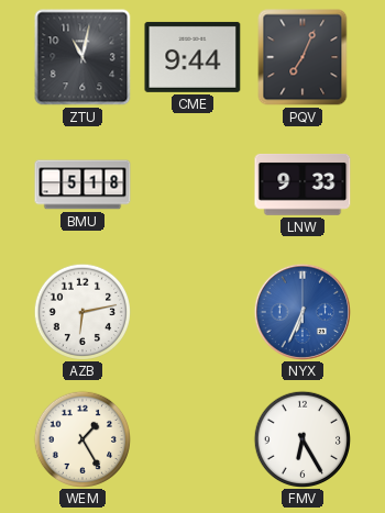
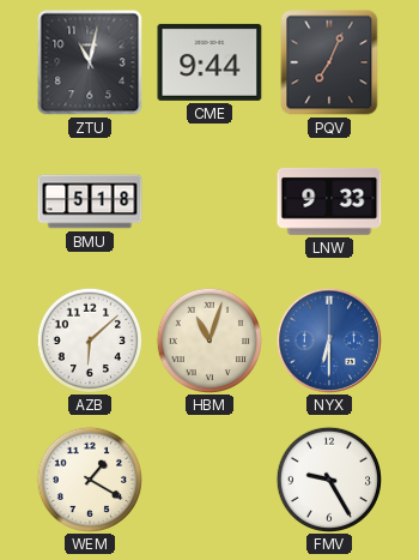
AZB: 6:13 -> 6:08 (89, 339)
HBM: none -> 11:03 (208, 339)
NYX: 6:34 -> 6:30 (328, 339)
WEM: 1:25 -> 1:20 (89, 478)
FMV: 6:25 -> 9:25 (328, 478)
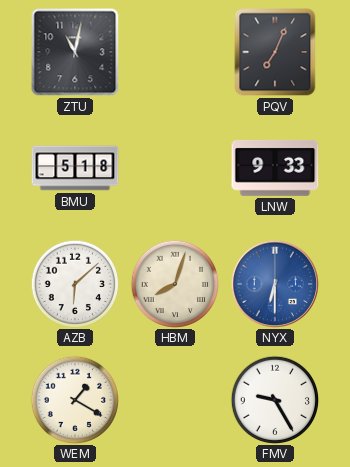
CME: 9:44 -> none (209, 62)
HBM: 11:03 -> 8:03 (174, 283)
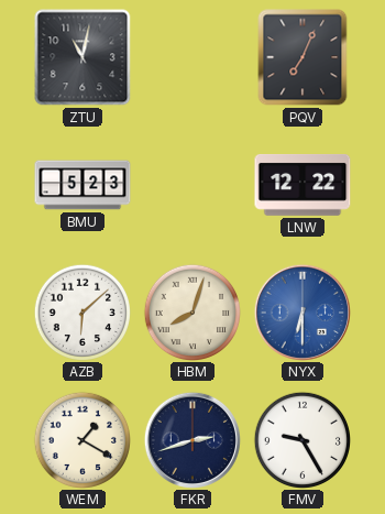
BMU: 5:18 -> 5:23 (82, 185)
LNW: 9:33 -> 12:22 (302, 185)
FKR: none -> 2:42 (191, 439)
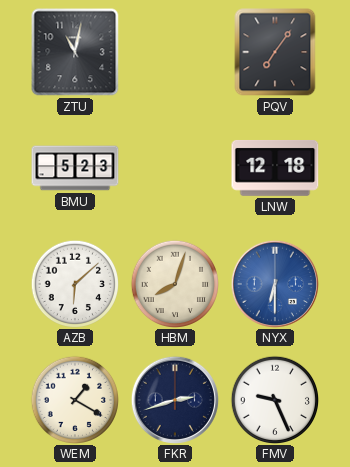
PQV: 7:04 -> 7:06 (275, 52)
LNW: 12:22 -> 12:18 (275, 168)
FMV: 9:25 -> 9:26 (274, 399)
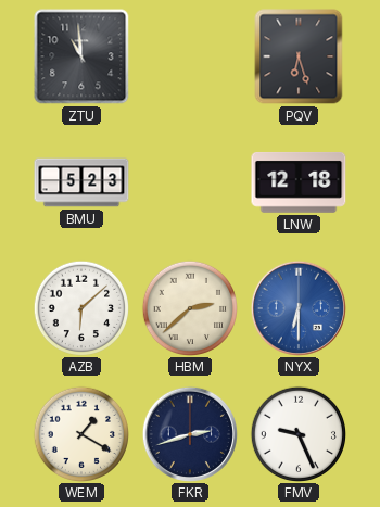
ZTU: 11:02 -> 10:59 (81, 56)
PQV: 7:06 -> 6:27 (299, 56)
HBM: 8:03 -> 2:38 (189, 307)
